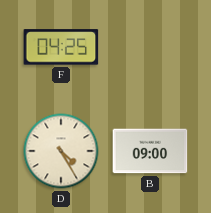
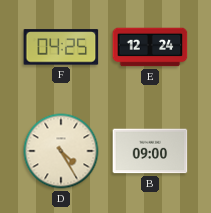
E: none -> 12:24 (150, 47)
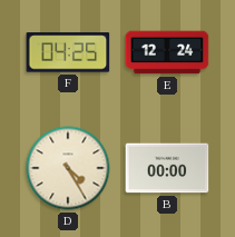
B: 09:00 -> 00:00 (167, 168)
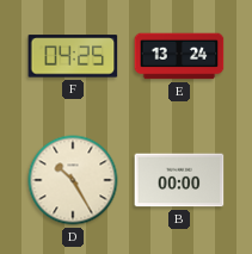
E: 12:24 -> 13:24 (179, 56)
D: 4:25 -> 10:25 (73, 180)
